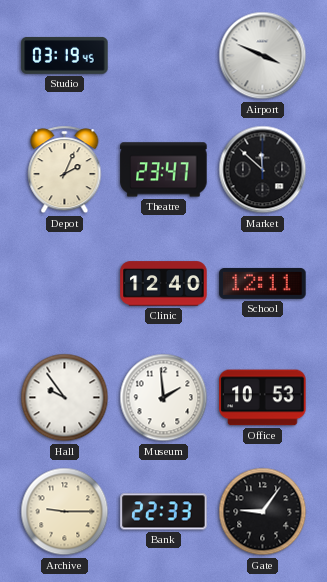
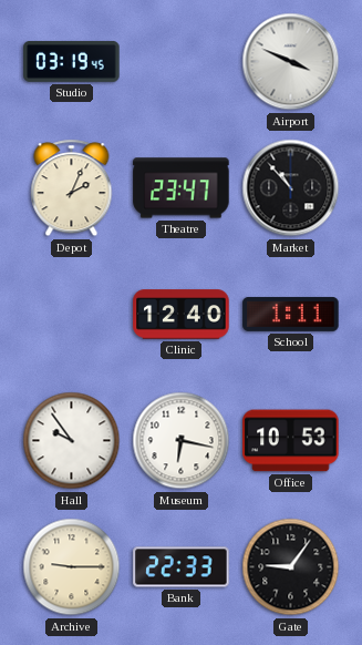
Market: 11:52 -> 10:53 (291, 188)
School: 12:11 -> 1:11 (291, 314)
Museum: 1:59 -> 6:17 (182, 441)
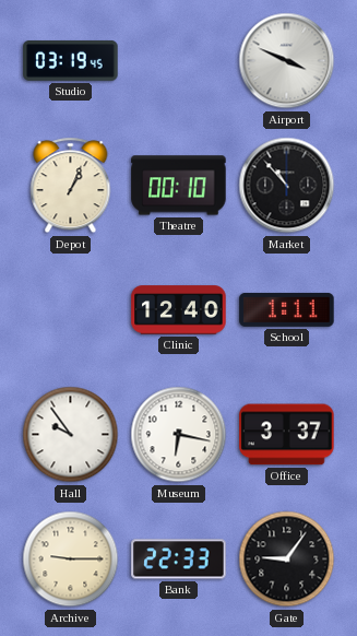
Depot: 2:04 -> 1:04 (71, 186)
Theatre: 23:47 -> 00:10 (179, 186)
Office: 10:53 -> 3:37 (287, 435)
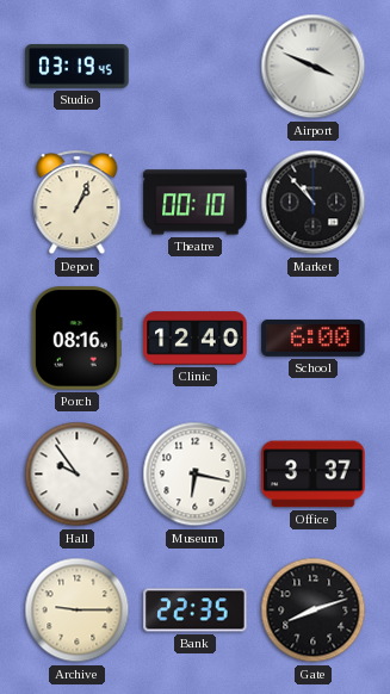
Porch: none -> 08:16 (76, 339)
School: 1:11 -> 6:00 (314, 337)
Bank: 22:33 -> 22:35 (196, 611)
Gate: 9:06 -> 8:12 (314, 611)
